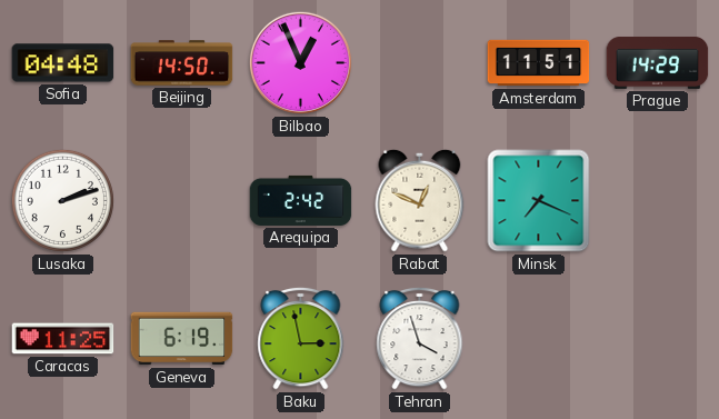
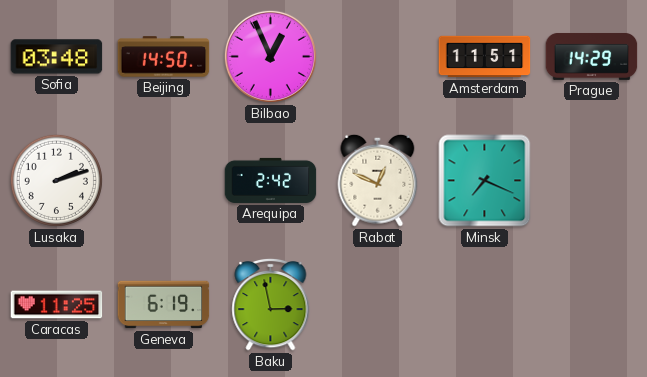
Sofia: 04:48 -> 03:48 (57, 57)
Tehran: 3:57 -> none (420, 338)
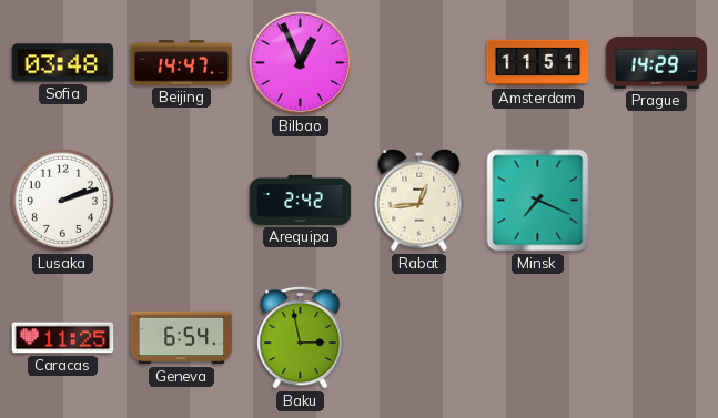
Beijing: 14:50 -> 14:47 (182, 63)
Rabat: 12:49 -> 12:44 (419, 200)
Geneva: 6:19 -> 6:54 (182, 338)
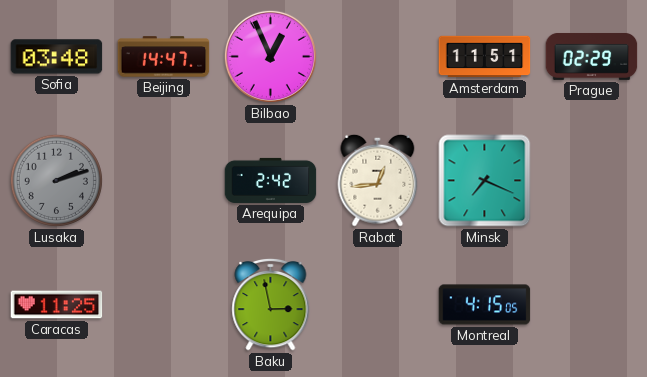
Prague: 14:29 -> 02:29 (592, 56)
Lusaka dial: white -> grey (56, 180)
Geneva: 6:54 -> none (182, 338)
Montreal: none -> 4:15 (485, 305)
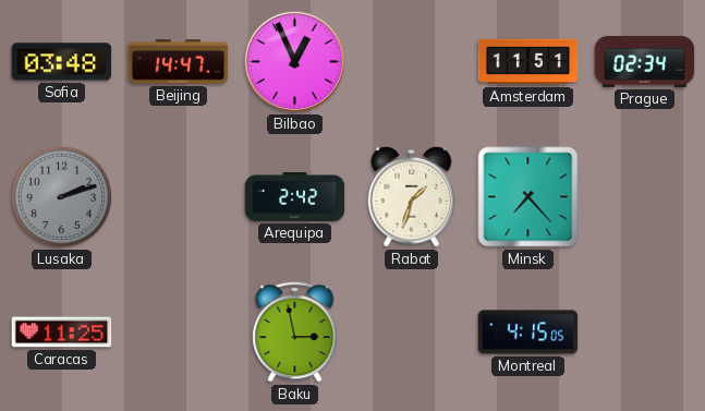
Prague: 02:29 -> 02:34 (645, 61)
Rabat: 12:44 -> 1:33 (412, 196)
Minsk: 7:19 -> 7:23 (528, 197)
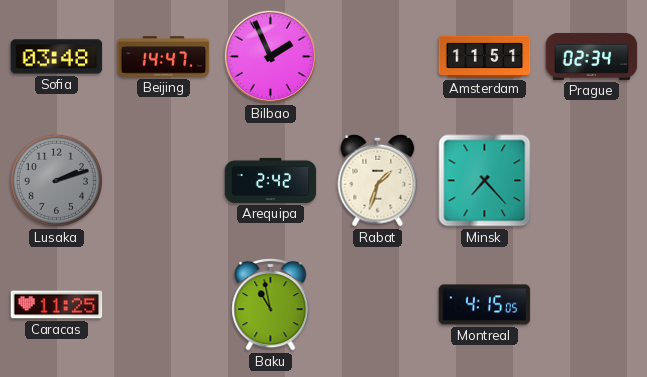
Bilbao: 12:56 -> 1:56 (270, 56)
Baku: 2:58 -> 10:58 (271, 304)
